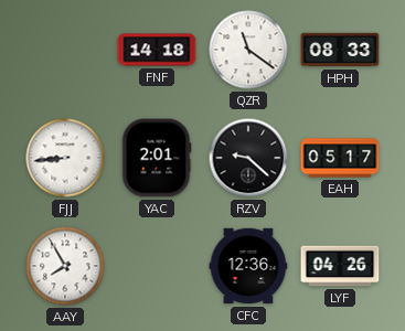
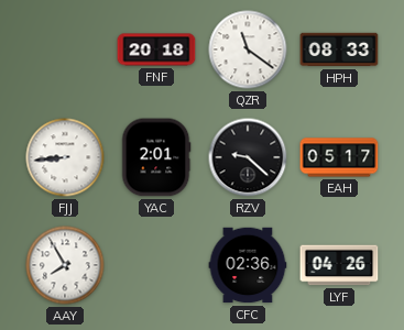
FNF: 14:18 -> 20:18 (156, 50)
CFC: 12:36 -> 02:36 (248, 265)
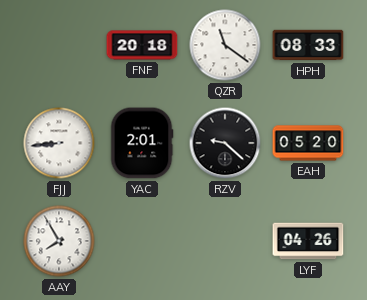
EAH: 05:17 -> 05:20 (308, 143)
CFC: 02:36 -> none (248, 265)
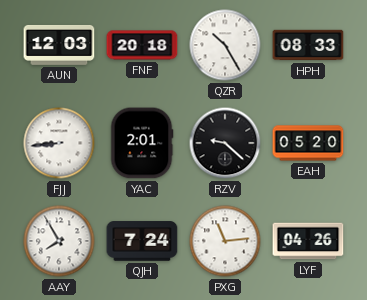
AUN: none -> 12:03 (59, 45)
QZR: 11:21 -> 10:25 (225, 45)
QJH: none -> 7:24 (142, 241)
PXG: none -> 11:14 (225, 241)
